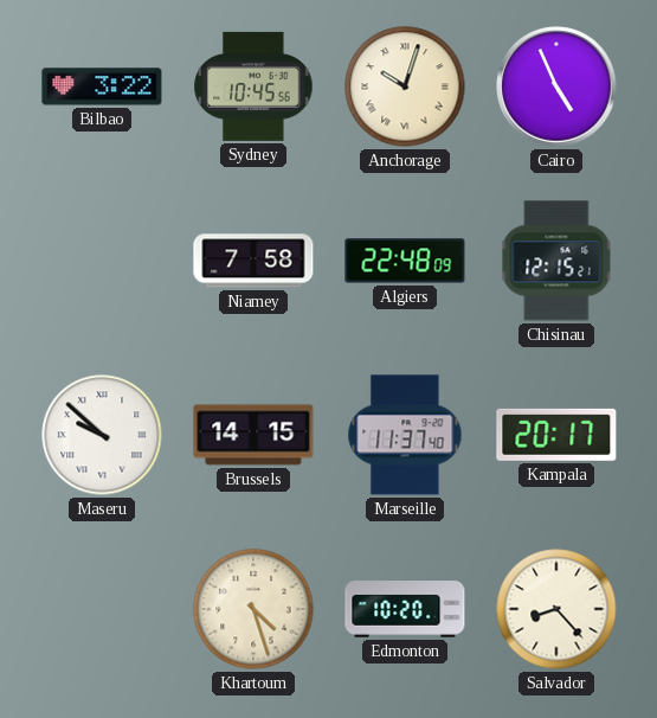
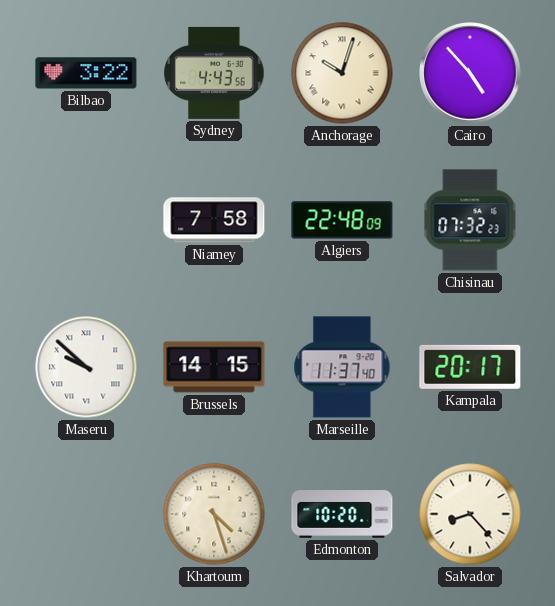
Sydney: 10:45 -> 4:43 (214, 73)
Cairo: 4:56 -> 4:53 (470, 73)
Chisinau: 12:15 -> 07:32 (470, 220)
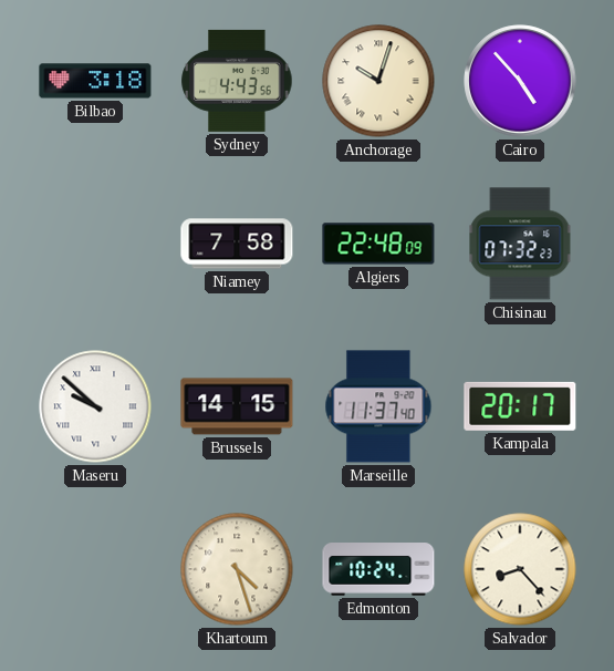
Bilbao: 3:22 -> 3:18 (95, 81)
Edmonton: 10:20 -> 10:24 (378, 569)
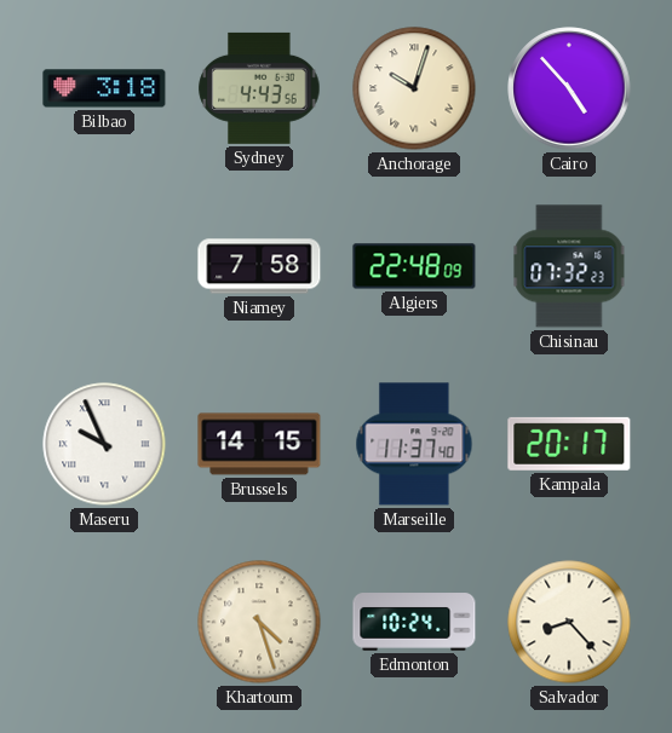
Maseru: 9:52 -> 9:56 (104, 444)
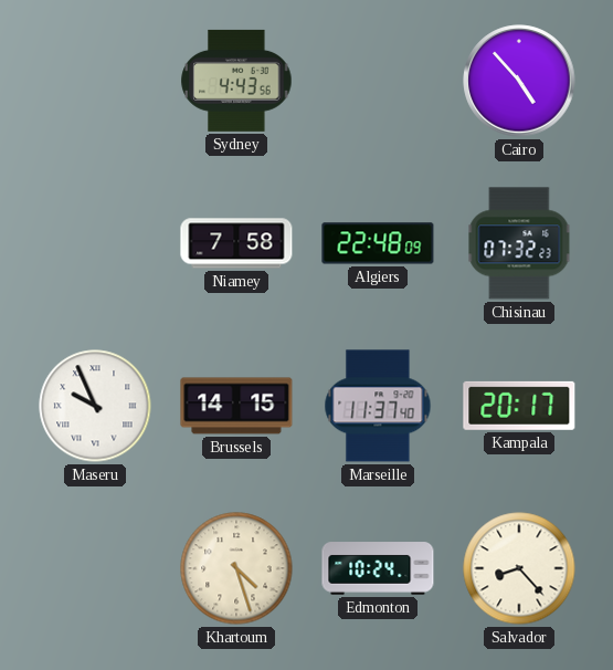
Bilbao: 3:18 -> none (104, 88)
Anchorage: 10:03 -> none (414, 88)
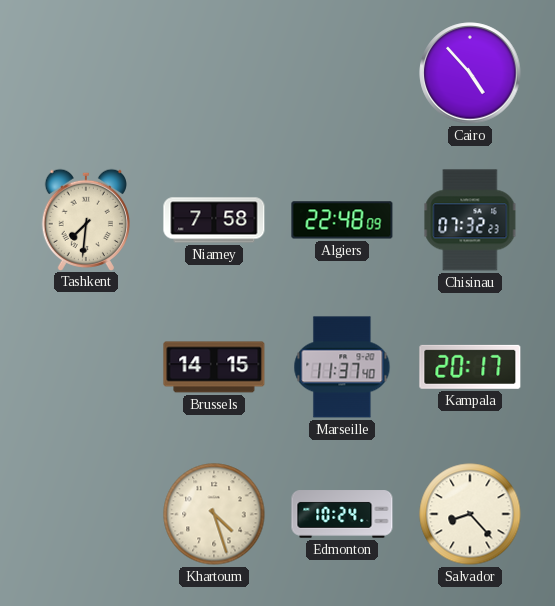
Sydney: 4:43 -> none (236, 81)
Tashkent: none -> 7:31 (86, 219)
Maseru: 9:56 -> none (95, 406)
